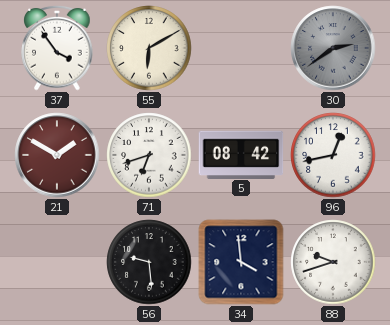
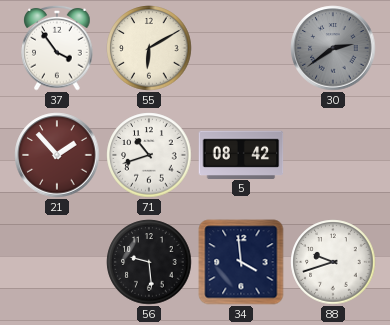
21: 1:50 -> 1:53 (57, 155)
71: 6:42 -> 10:42 (149, 155)
96: 12:43 -> none (333, 155)
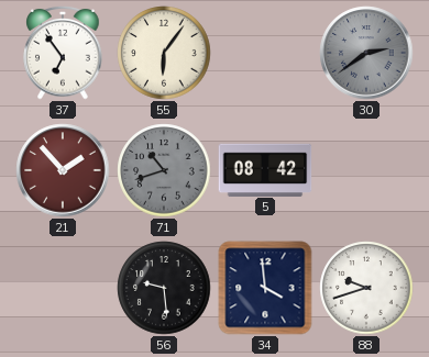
37: 3:54 -> 6:54 (63, 53)
55: 6:10 -> 6:06 (164, 53)
71 dial: white -> grey (164, 170)
